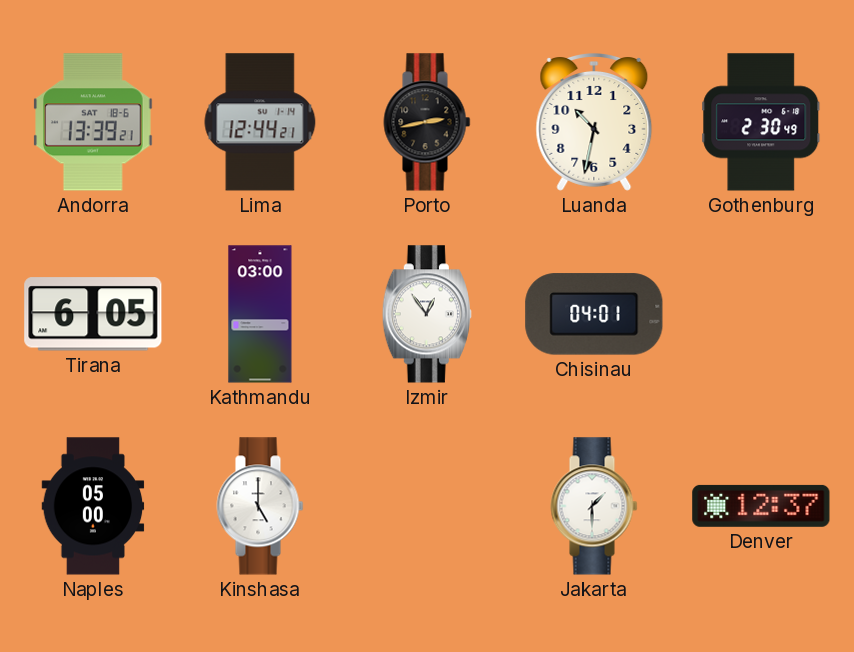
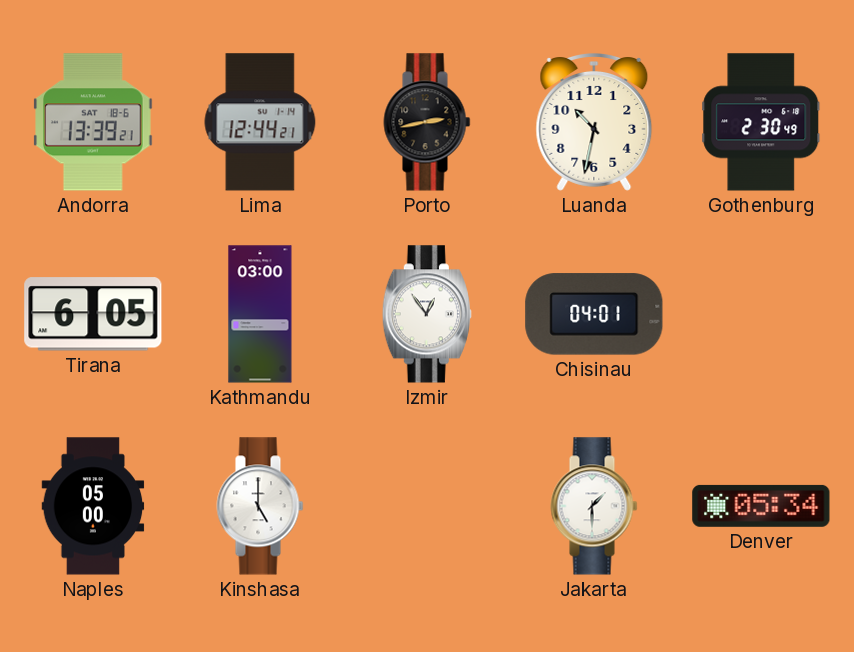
Denver: 12:37 -> 05:34 (761, 506)
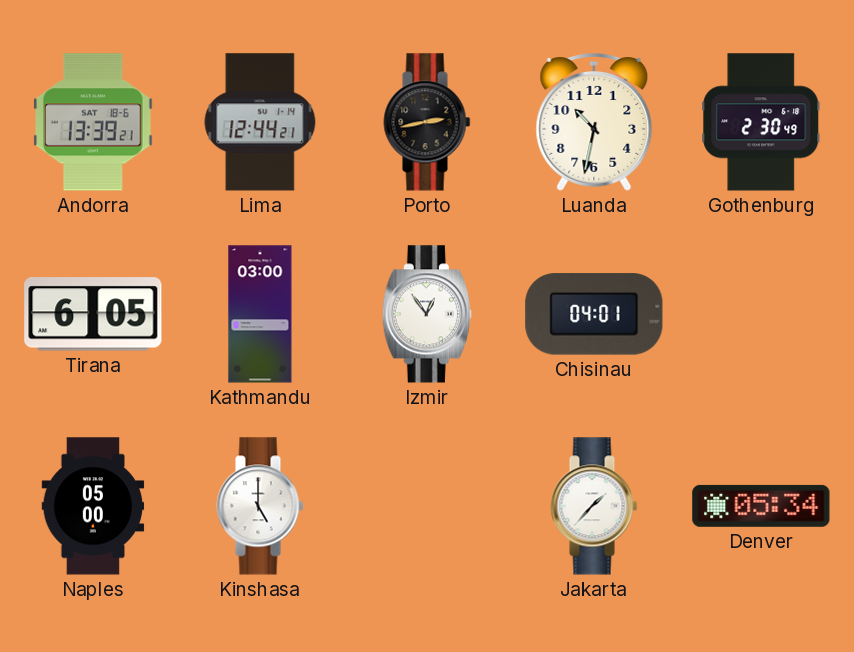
Jakarta: 1:30 -> 1:37 (594, 506)
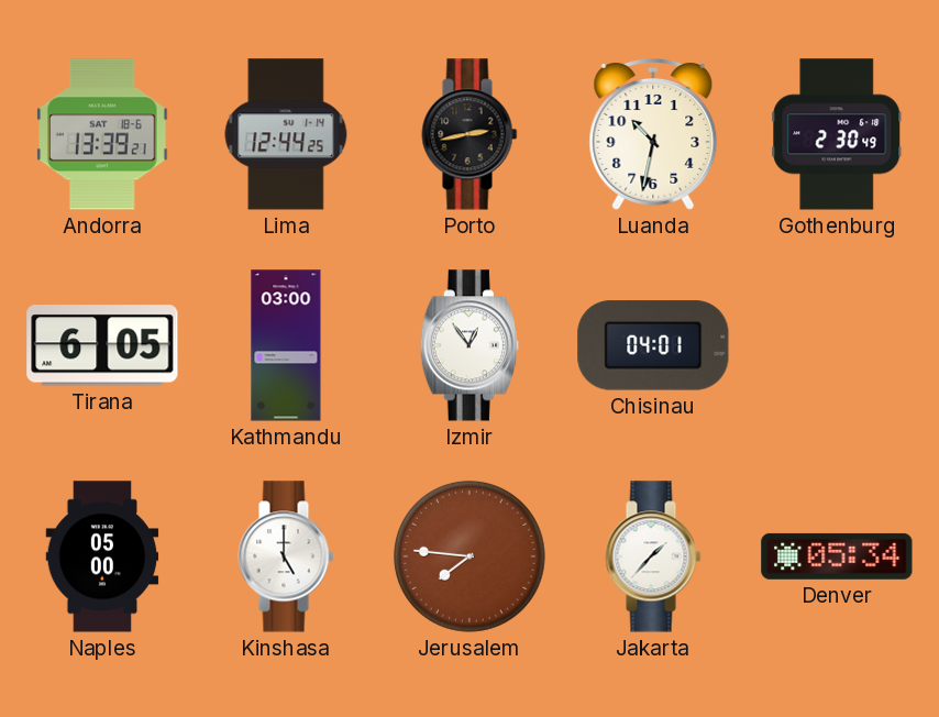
Lima: 12:44:21 -> 12:44:25 (286, 134)
Jerusalem: none -> 7:46 (469, 556)
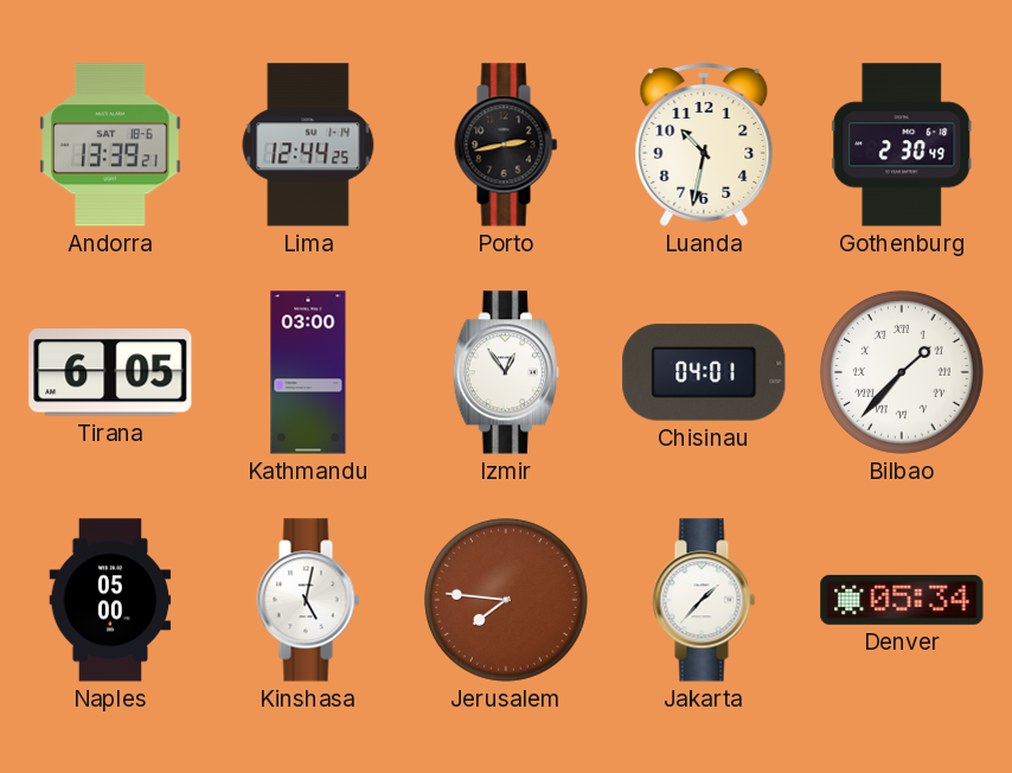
Bilbao: none -> 1:37 (902, 372)
Kinshasa: 5:00 -> 5:02 (308, 600)
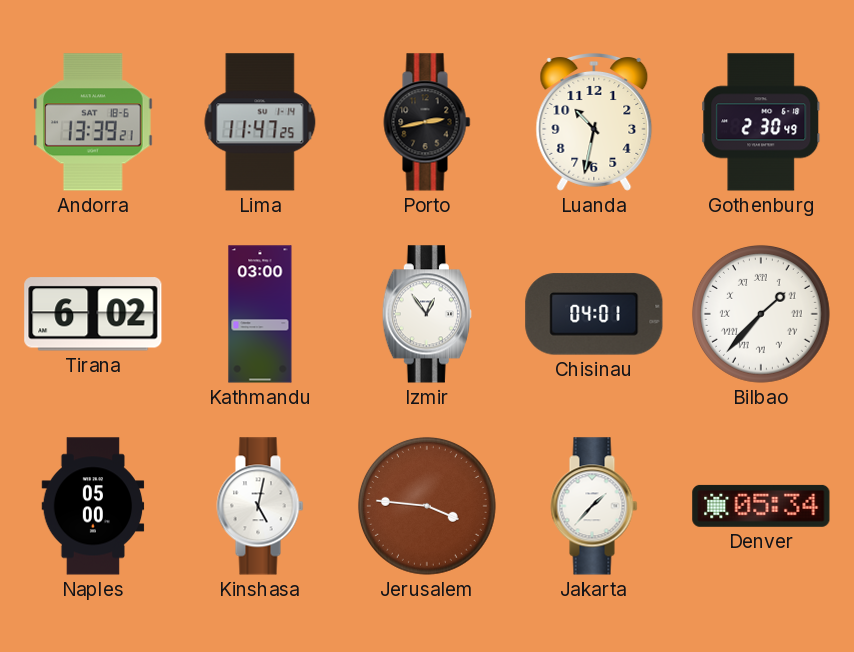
Lima: 12:44 -> 11:47 (260, 122)
Tirana: 6:05 -> 6:02 (93, 314)
Jerusalem: 7:46 -> 3:46 (427, 506)
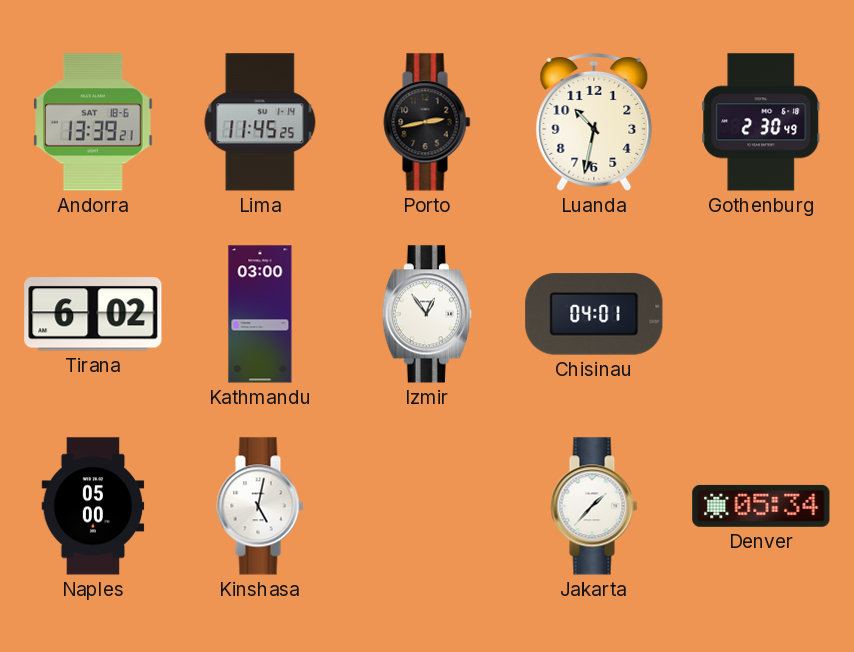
Lima: 11:47 -> 11:45 (260, 122)
Bilbao: 1:37 -> none (761, 314)
Jerusalem: 3:46 -> none (427, 506)
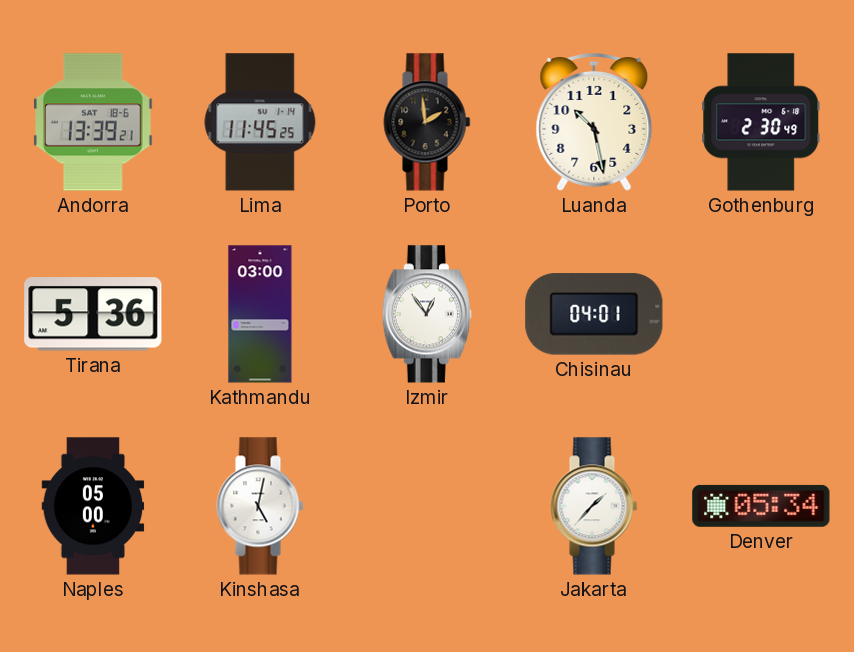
Porto: 2:43 -> 1:59 (427, 122)
Luanda: 10:32 -> 10:28 (594, 123)
Tirana: 6:02 -> 5:36 (93, 314)
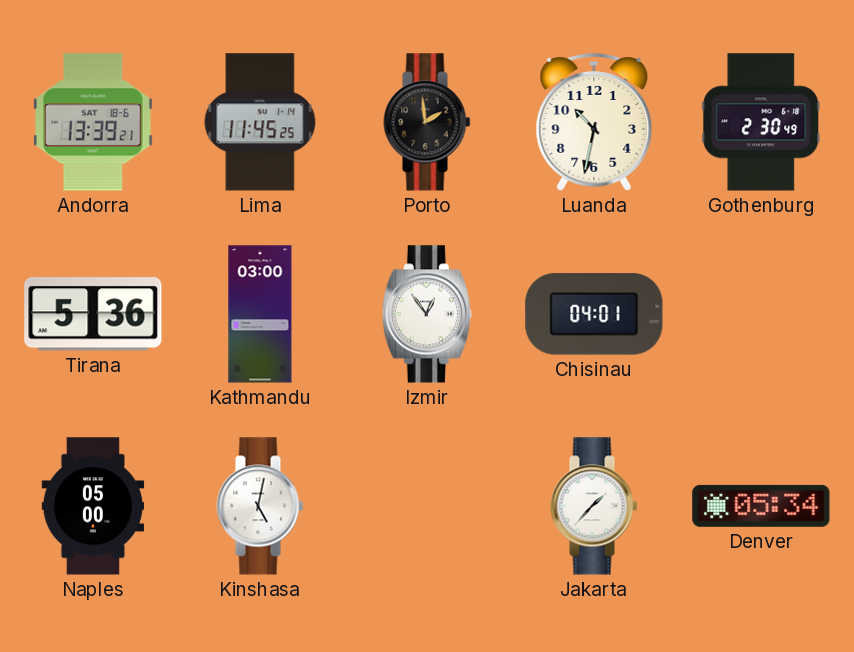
Luanda: 10:28 -> 10:32 (594, 123)
